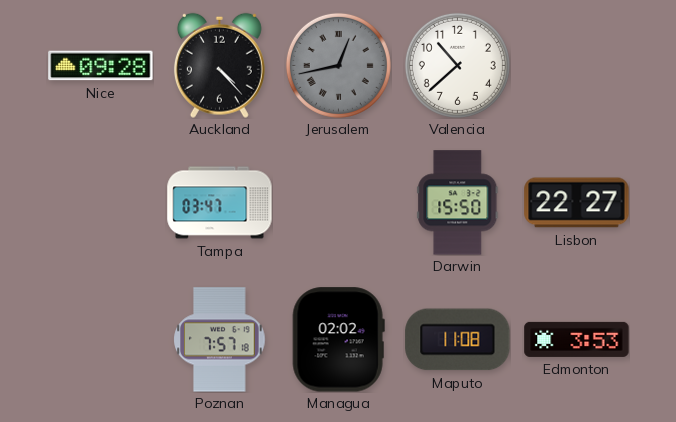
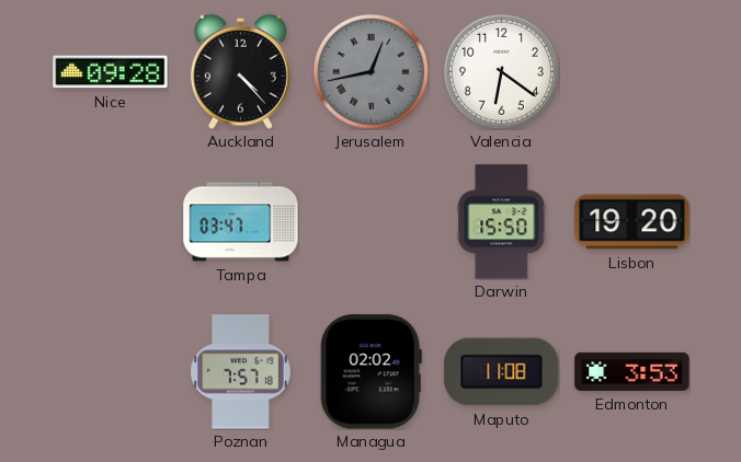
Valencia: 10:38 -> 6:21 (501, 71)
Lisbon: 22:27 -> 19:20 (632, 222)
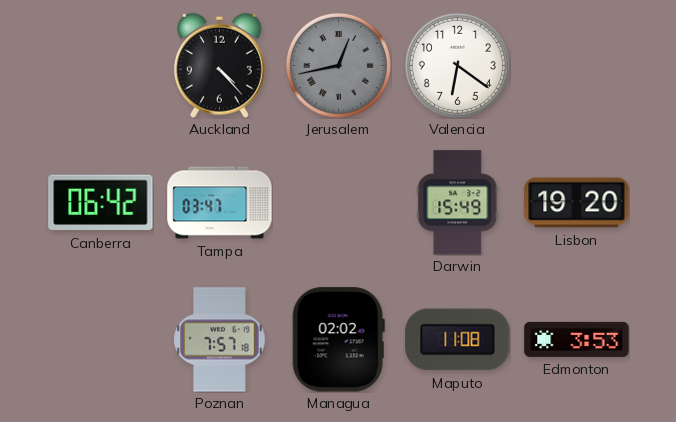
Nice: 09:28 -> none (111, 72)
Canberra: none -> 06:42 (101, 203)
Darwin: 15:50 -> 15:49 (458, 203)
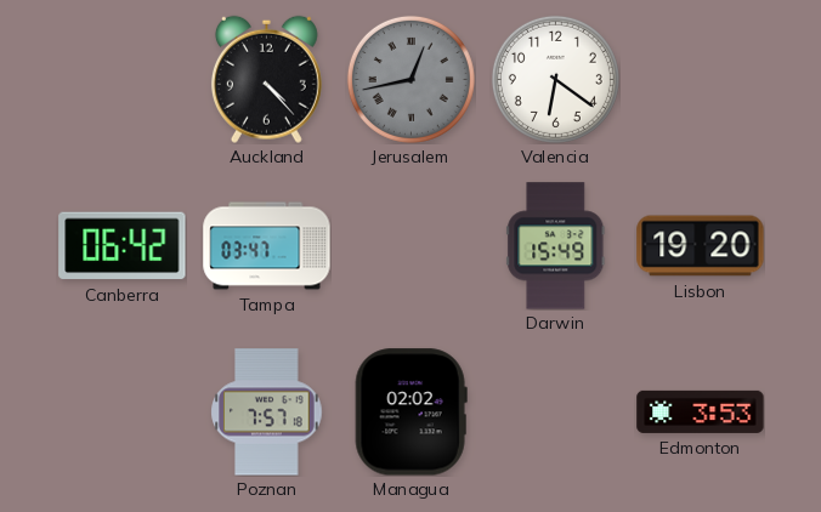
Maputo: 11:08 -> none (458, 340)
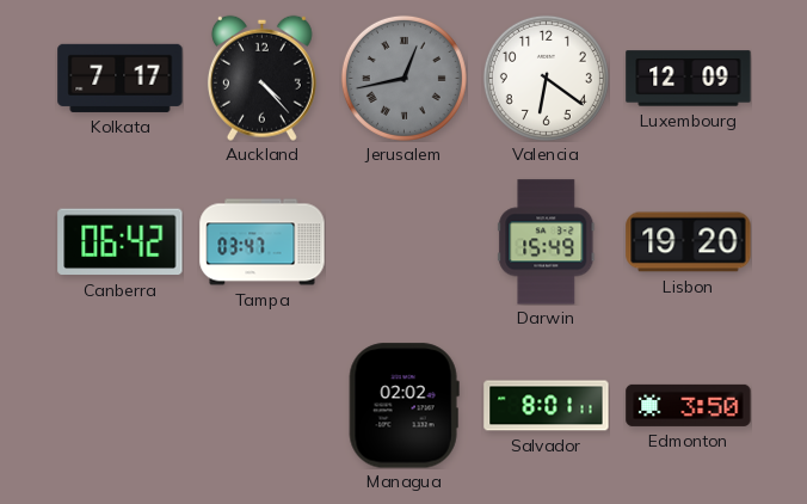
Kolkata: none -> 7:17 (121, 78)
Luxembourg: none -> 12:09 (689, 79)
Poznan: 7:57 -> none (267, 413)
Salvador: none -> 8:01 (547, 406)
Edmonton: 3:53 -> 3:50 (689, 405)
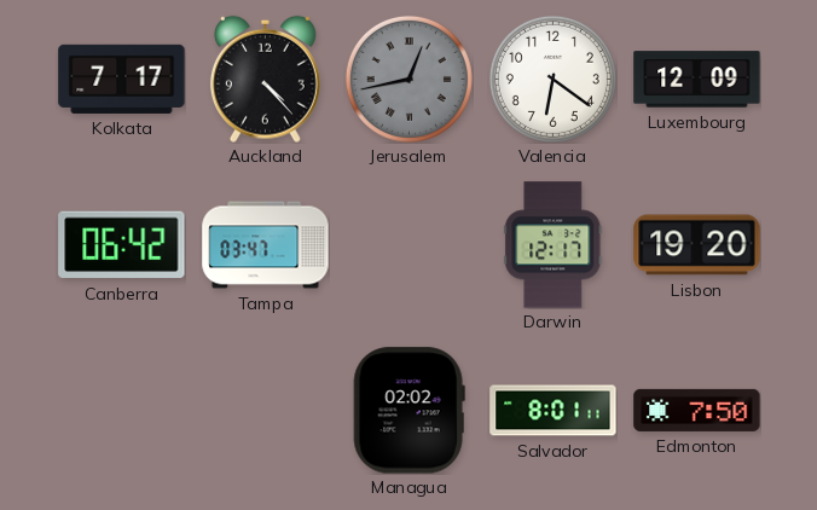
Darwin: 15:49 -> 12:17 (554, 245)
Edmonton: 3:50 -> 7:50 (697, 410)
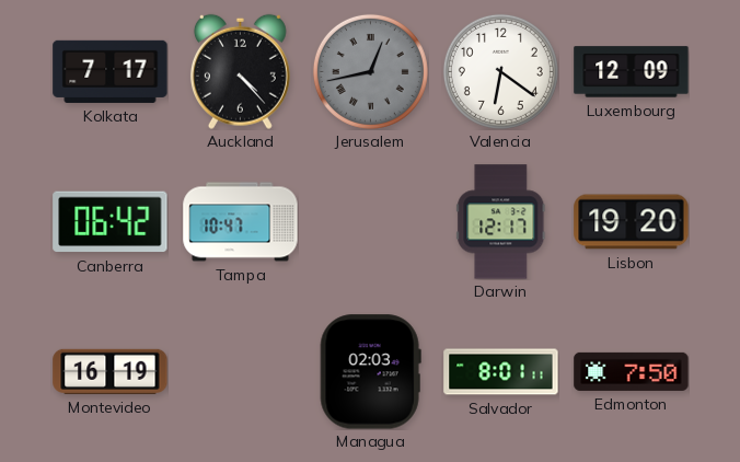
Tampa: 03:47 -> 10:47 (241, 222)
Montevideo: none -> 16:19 (111, 371)
Managua: 02:02 -> 02:03 (370, 372)
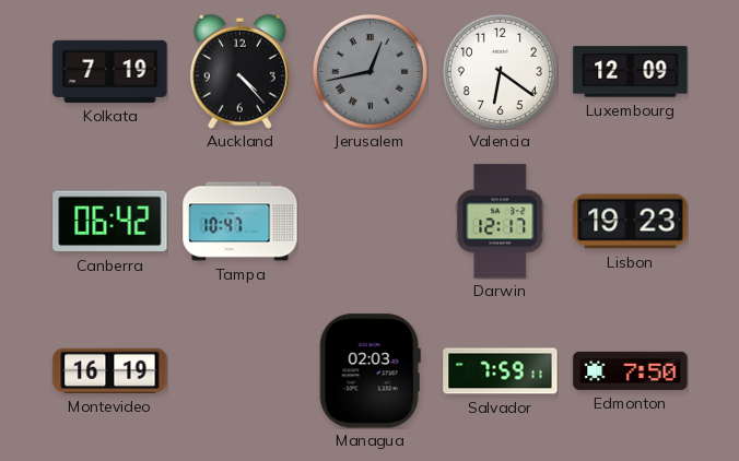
Kolkata: 7:17 -> 7:19 (110, 71)
Lisbon: 19:20 -> 19:23 (631, 222)
Salvador: 8:01 -> 7:59 (501, 371)
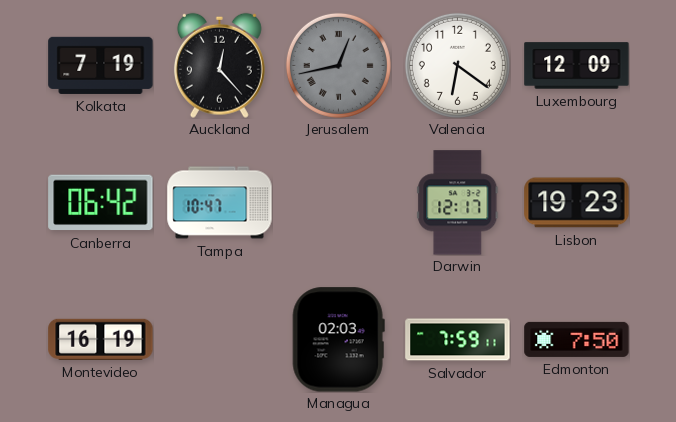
Auckland: 4:23 -> 12:23 (219, 65)
